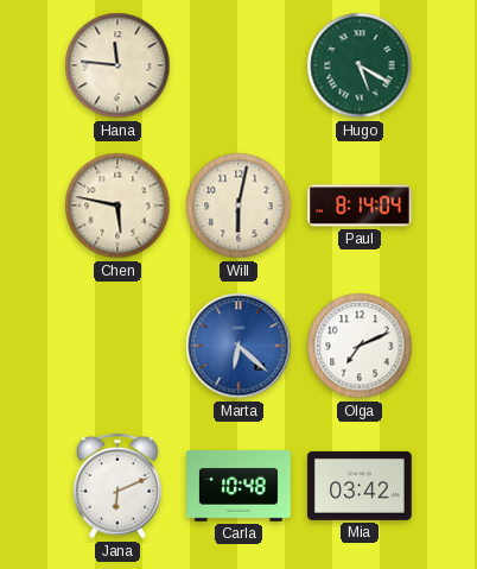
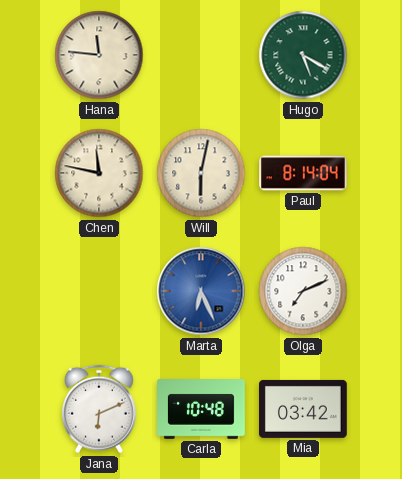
Chen: 5:47 -> 11:47 (99, 173)
Marta: 6:22 -> 6:26 (201, 291)
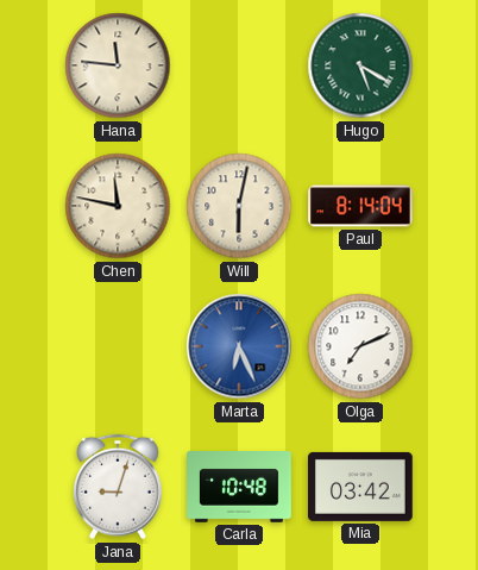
Jana: 6:11 -> 9:03 (118, 487)
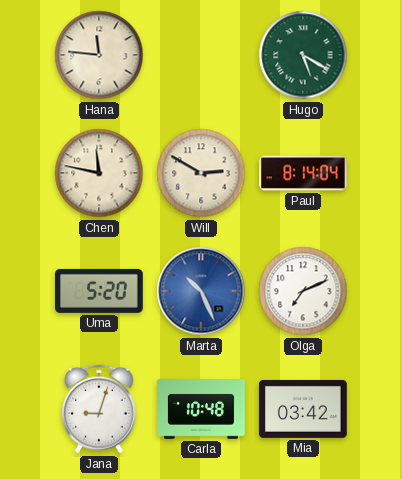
Will: 6:02 -> 2:50 (201, 173)
Uma: none -> 5:20 (100, 291)
Marta: 6:26 -> 10:26 (201, 291)
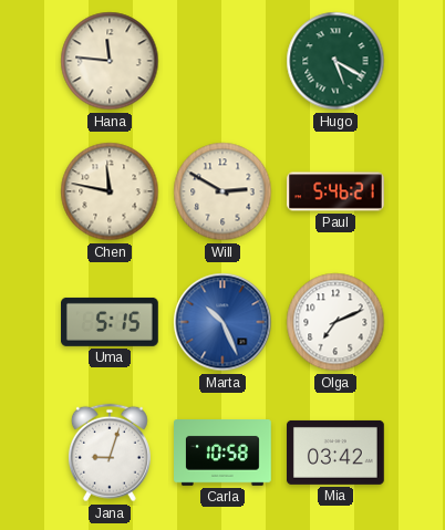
Paul: 8:14 -> 5:46 (335, 191)
Uma: 5:20 -> 5:15 (111, 322)
Carla: 10:48 -> 10:58 (224, 454)
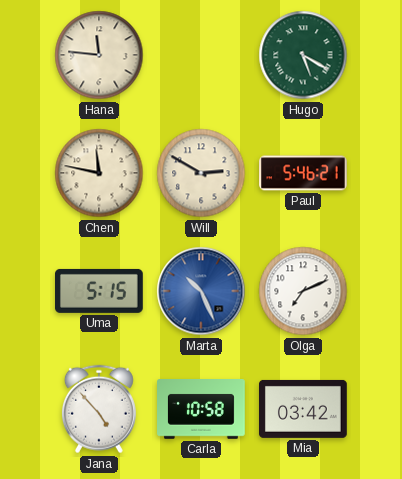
Jana: 9:03 -> 4:53 (99, 409)
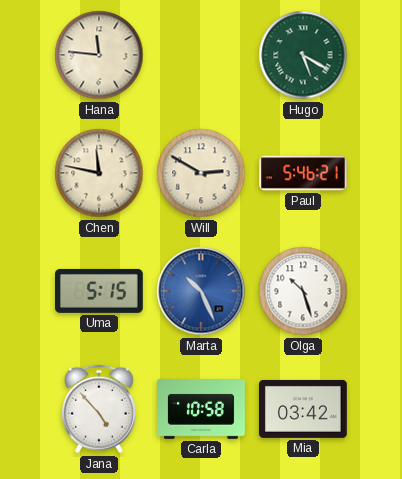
Olga: 7:11 -> 10:27 (303, 291)
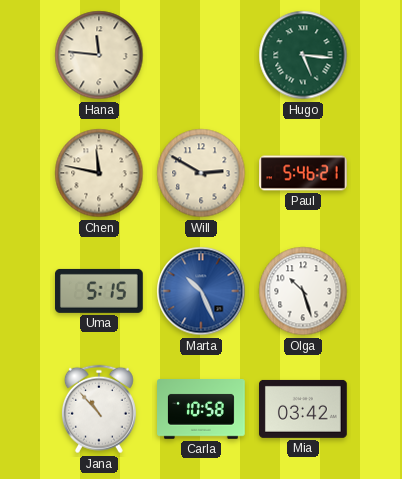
Hugo: 5:20 -> 5:16 (303, 55)
Jana: 4:53 -> 10:53 (99, 409)
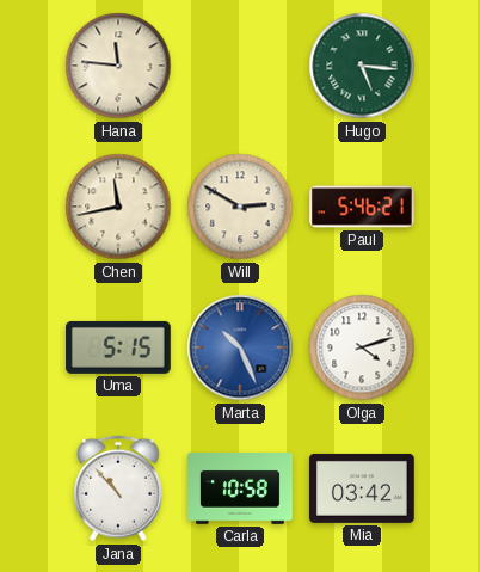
Chen: 11:47 -> 11:43 (118, 207)
Olga: 10:27 -> 4:12 (362, 347)
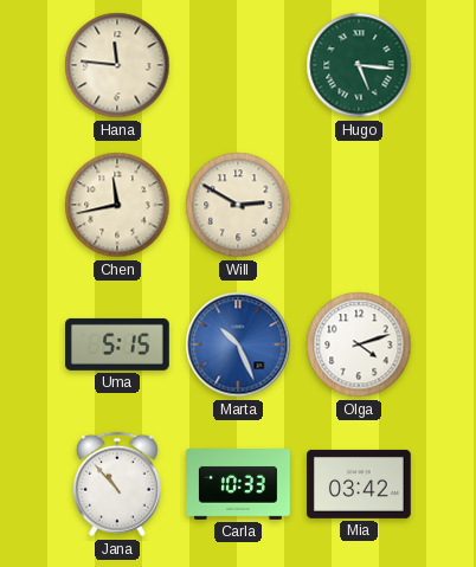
Paul: 5:46 -> none (362, 207)
Carla: 10:58 -> 10:33 (239, 485)
